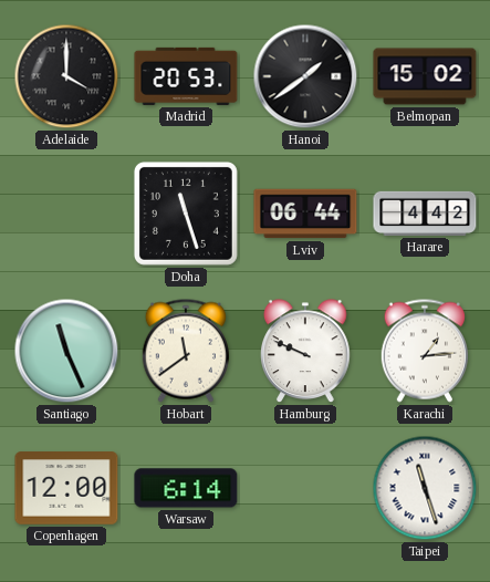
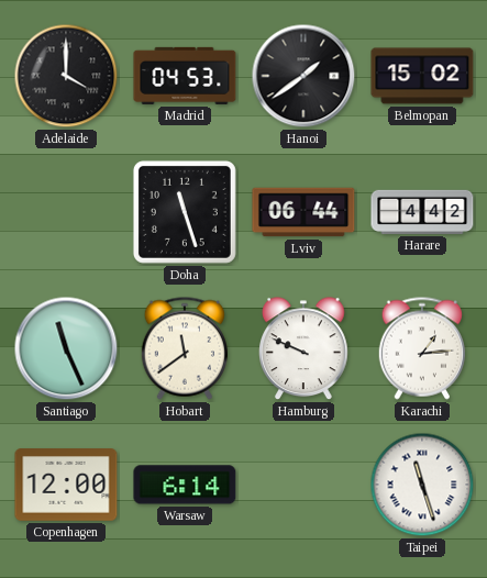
Madrid: 20:53 -> 04:53 (185, 76)
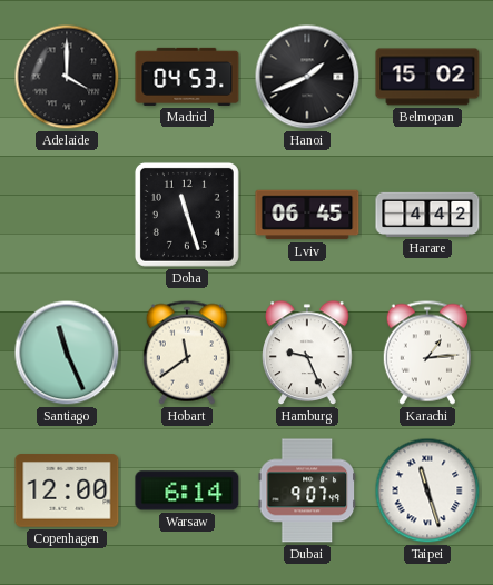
Hanoi: 1:39 -> 1:41 (307, 77)
Lviv: 06:44 -> 06:45 (307, 215)
Hamburg: 9:49 -> 9:26 (308, 354)
Dubai: none -> 9:07 (306, 490)
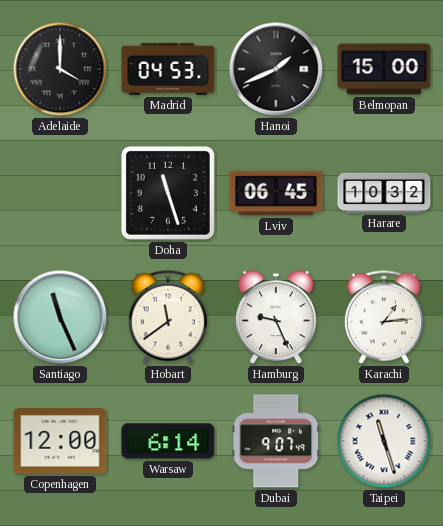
Belmopan: 15:02 -> 15:00 (384, 69)
Harare: 4:42 -> 10:32 (384, 193)
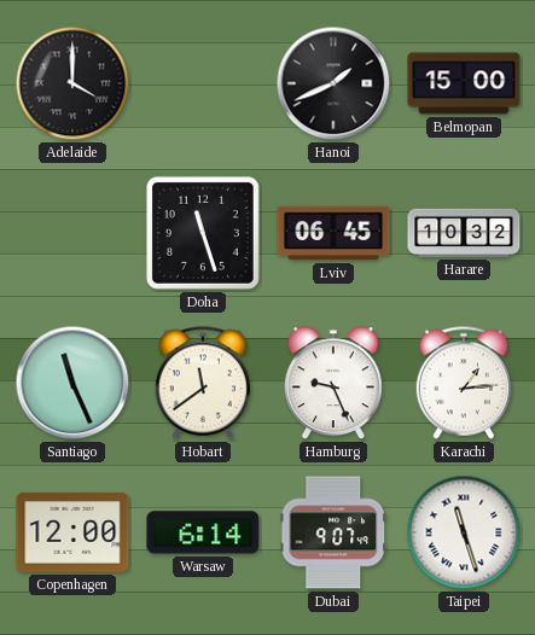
Madrid: 04:53 -> none (168, 69)
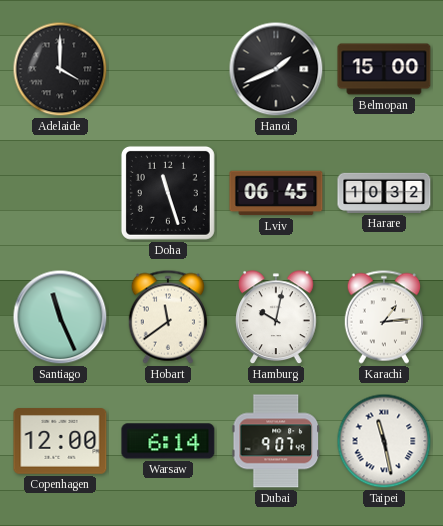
Hamburg: 9:26 -> 10:02 (277, 318)
Taipei: 11:27 -> 11:28 (384, 441)
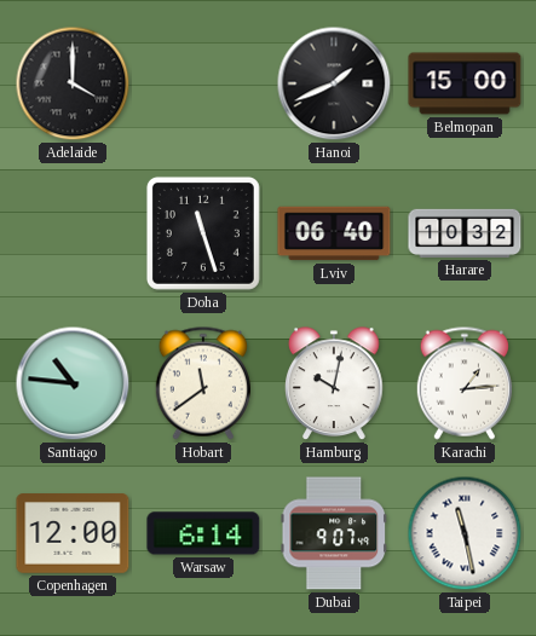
Lviv: 06:45 -> 06:40 (334, 233)
Santiago: 11:26 -> 10:46 (73, 383)
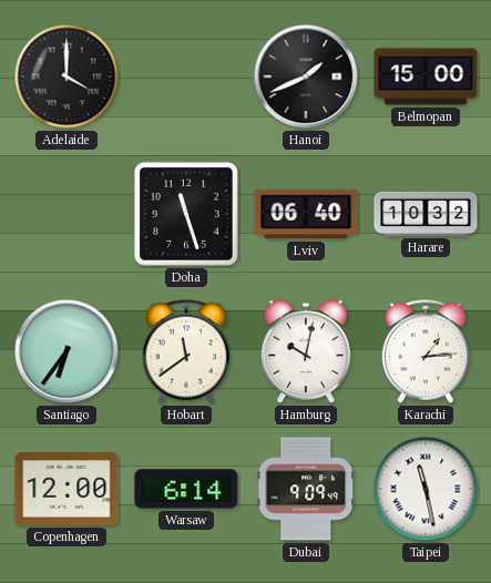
Santiago: 10:46 -> 6:36 (67, 351)
Dubai: 9:07 -> 9:09 (305, 489)
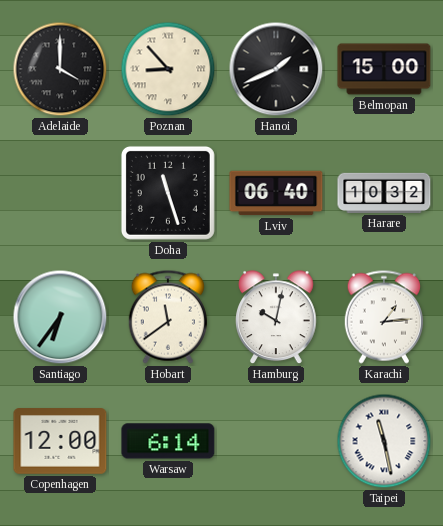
Poznan: none -> 8:53 (168, 69)
Dubai: 9:09 -> none (305, 489)
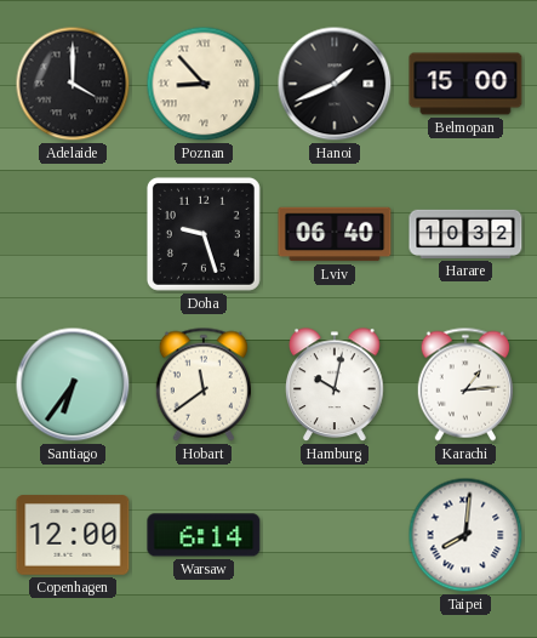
Doha: 11:27 -> 9:27 (204, 234)
Taipei: 11:28 -> 8:01 (465, 535)
